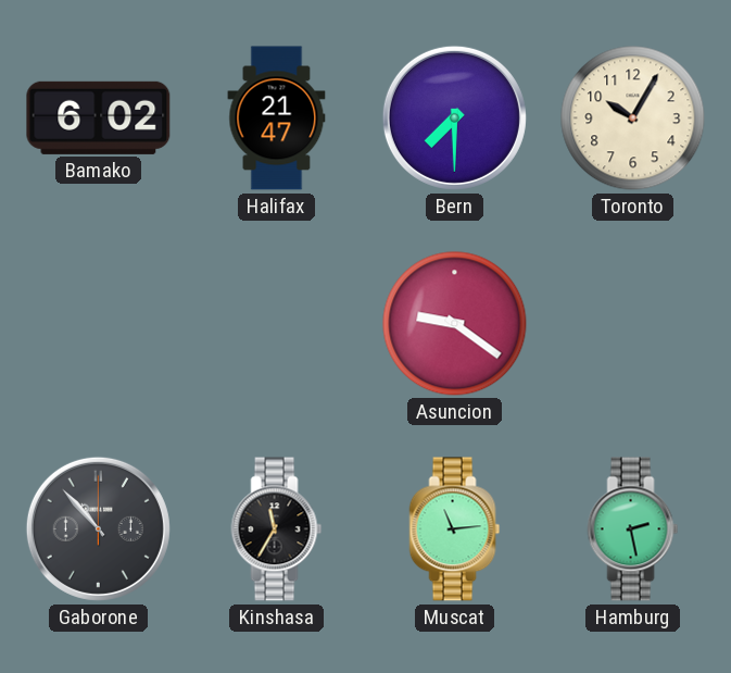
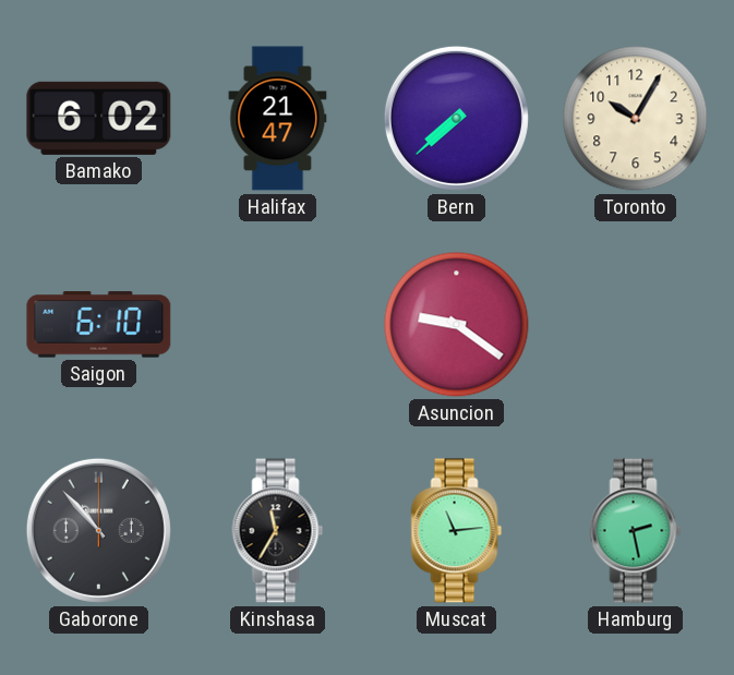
Bern: 7:30 -> 7:38 (456, 118)
Saigon: none -> 6:10 (99, 325)
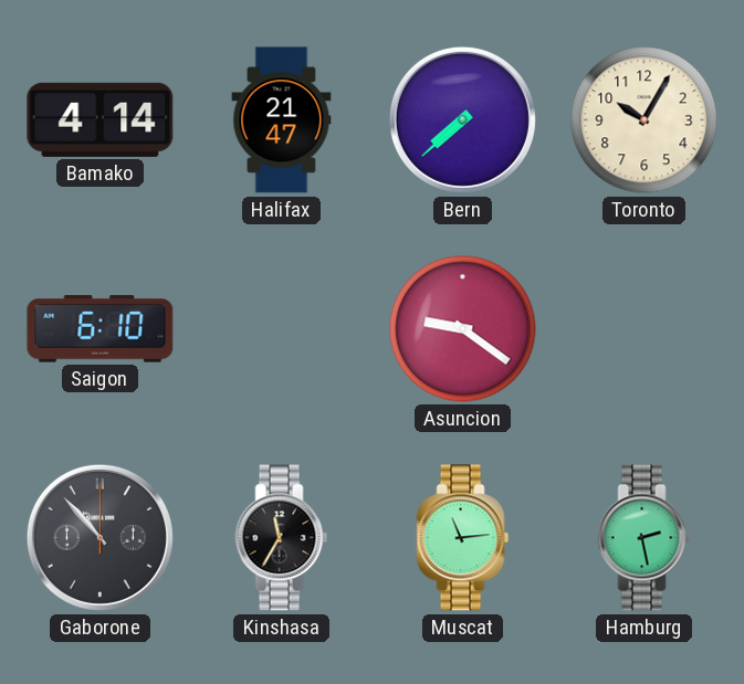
Bamako: 6:02 -> 4:14 (101, 119)
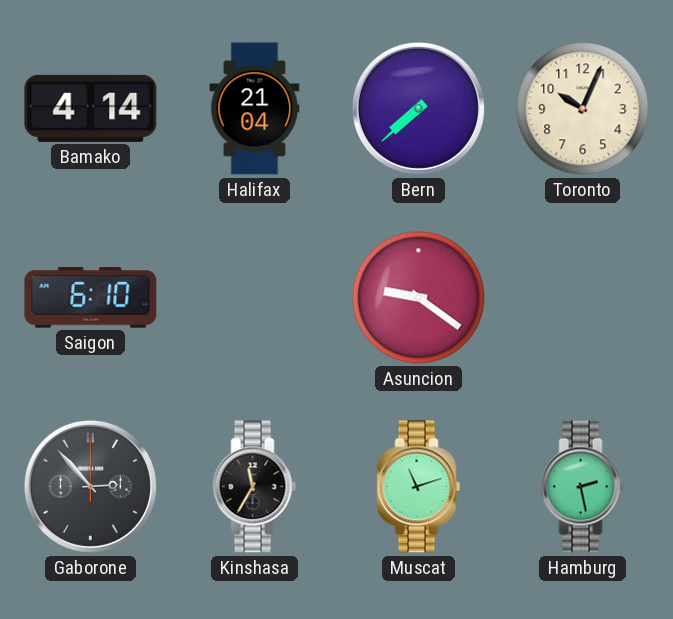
Halifax: 21:47 -> 21:04 (255, 109)
Toronto: 10:05 -> 10:04 (583, 109)
Gaborone: 10:53 -> 2:53 (90, 486)
Muscat: 11:14 -> 11:12 (419, 487)
